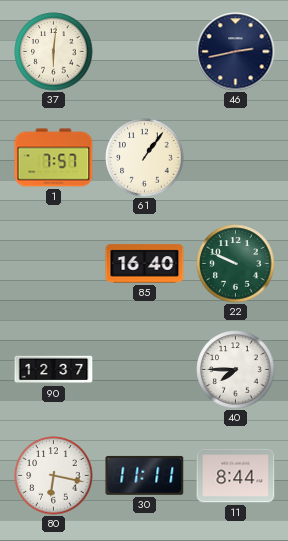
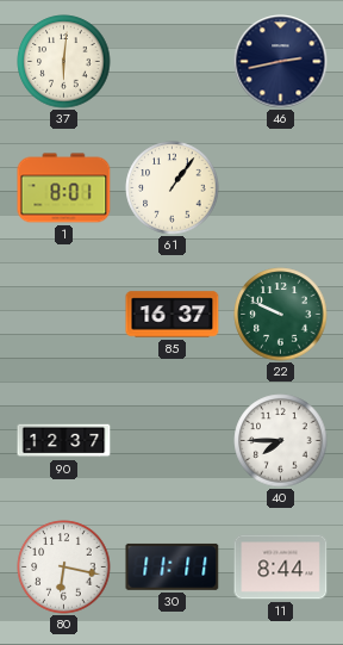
1: 7:57 -> 8:01 (64, 188)
85: 16:40 -> 16:37 (173, 315)
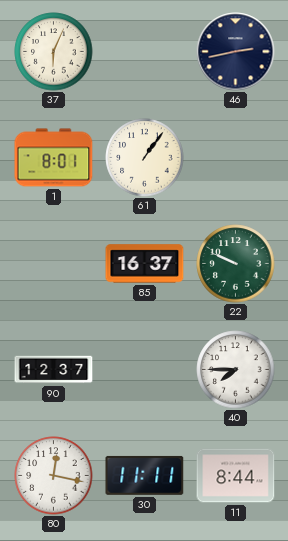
37: 6:01 -> 6:04 (54, 52)
80: 6:17 -> 12:17 (54, 476)
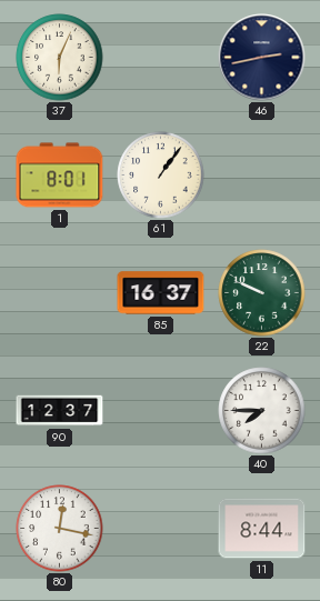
30: 11:11 -> none (145, 475)
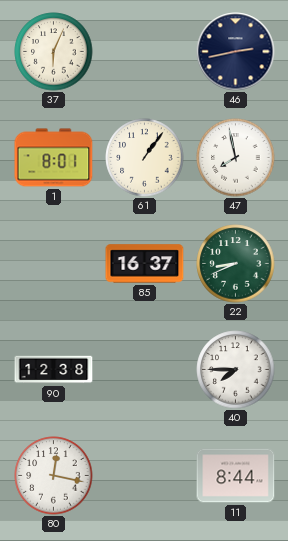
47: none -> 7:58 (236, 158)
22: 9:49 -> 8:41 (236, 264)
90: 12:37 -> 12:38 (54, 370)
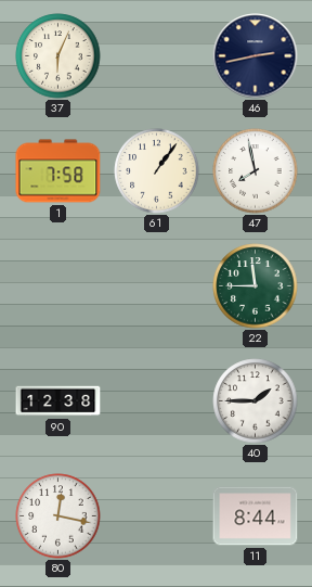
1: 8:01 -> 7:58 (58, 171)
85: 16:37 -> none (145, 264)
22: 8:41 -> 11:45 (256, 286)
40: 7:45 -> 1:45 (256, 401)
